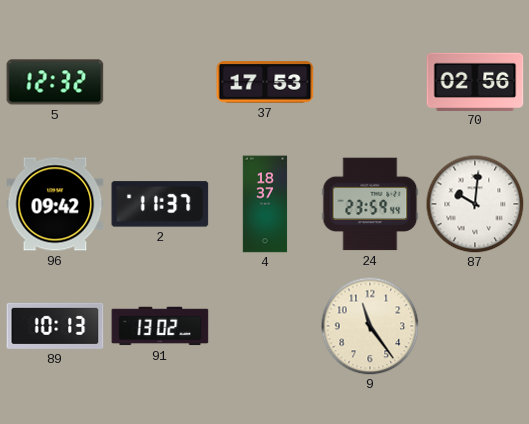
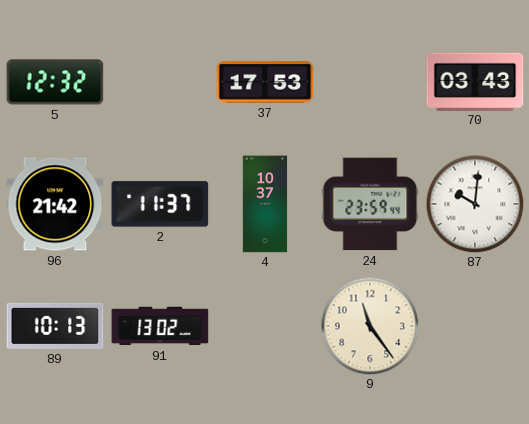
70: 02:56 -> 03:43 (475, 81)
96: 09:42 -> 21:42 (55, 204)
4: 18:37 -> 10:37 (265, 204)
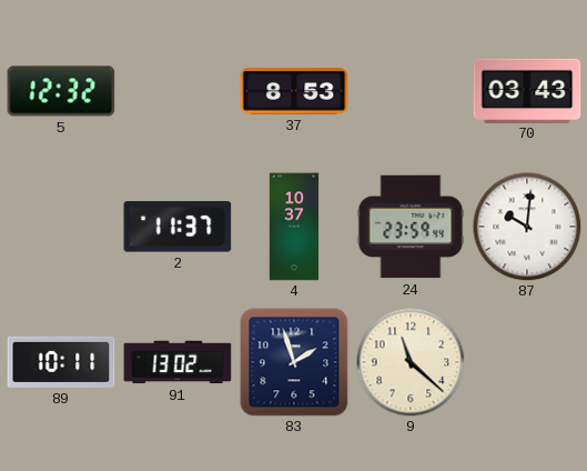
37: 17:53 -> 8:53 (294, 91)
96: 21:42 -> none (55, 204)
89: 10:13 -> 10:11 (61, 362)
83: none -> 1:57 (294, 362)
9: 11:24 -> 11:22 (411, 362)
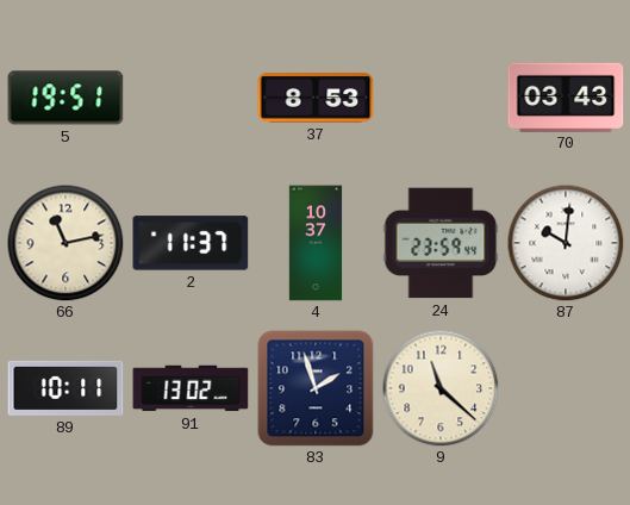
5: 12:32 -> 19:51 (66, 98)
66: none -> 11:13 (66, 243)
